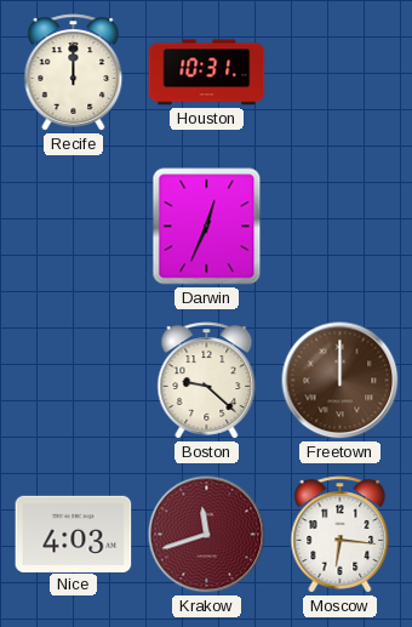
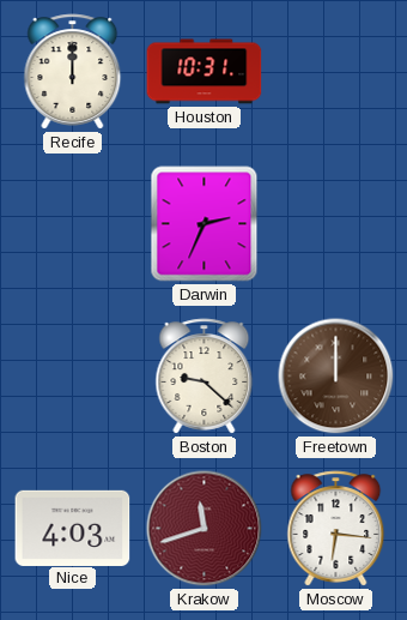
Darwin: 12:34 -> 2:34 (205, 224)
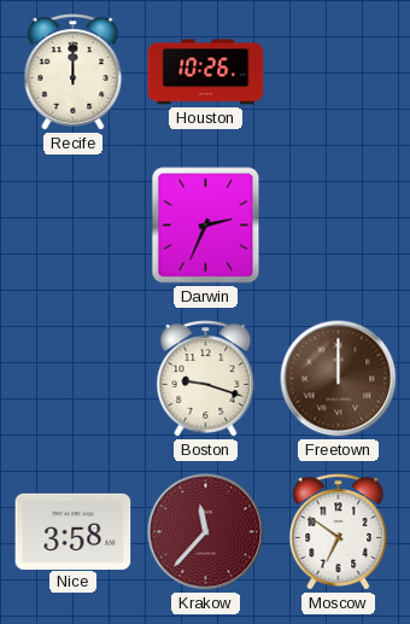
Houston: 10:31 -> 10:26 (206, 72)
Boston: 9:22 -> 9:18 (206, 379)
Nice: 4:03 -> 3:58 (74, 531)
Krakow: 11:42 -> 11:37 (206, 532)
Moscow: 6:16 -> 6:51 (339, 532)
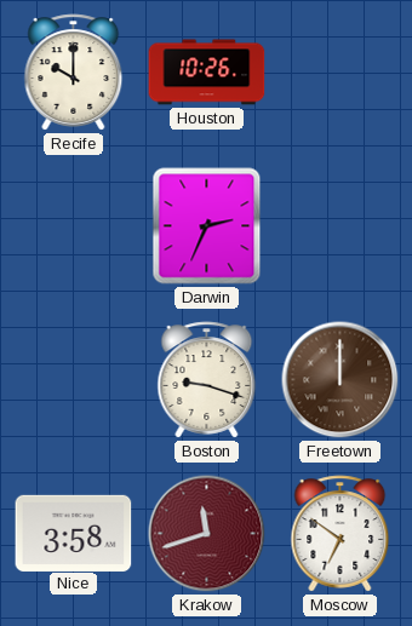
Recife: 12:00 -> 10:00 (74, 73)
Krakow: 11:37 -> 11:42 (207, 534)
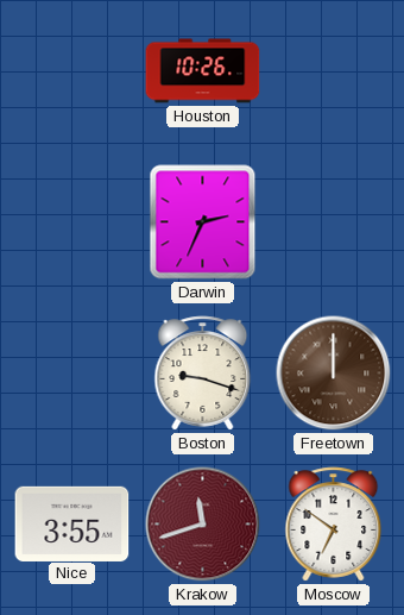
Recife: 10:00 -> none (74, 73)
Nice: 3:58 -> 3:55 (72, 523)
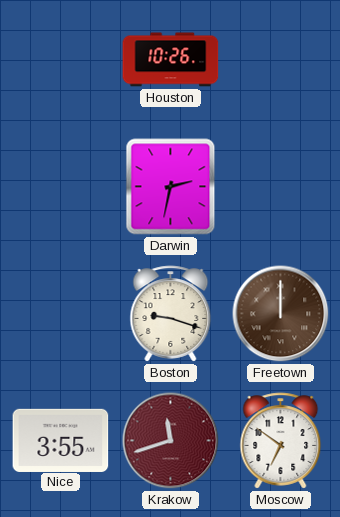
Darwin: 2:34 -> 2:32 (171, 187)
